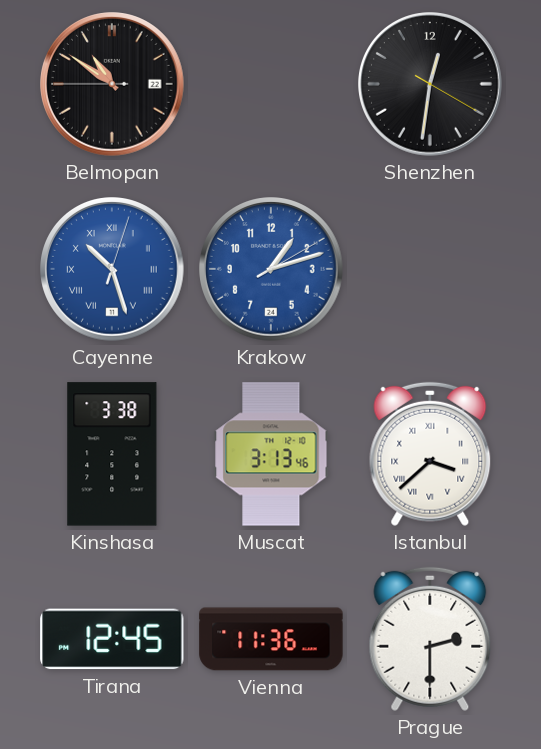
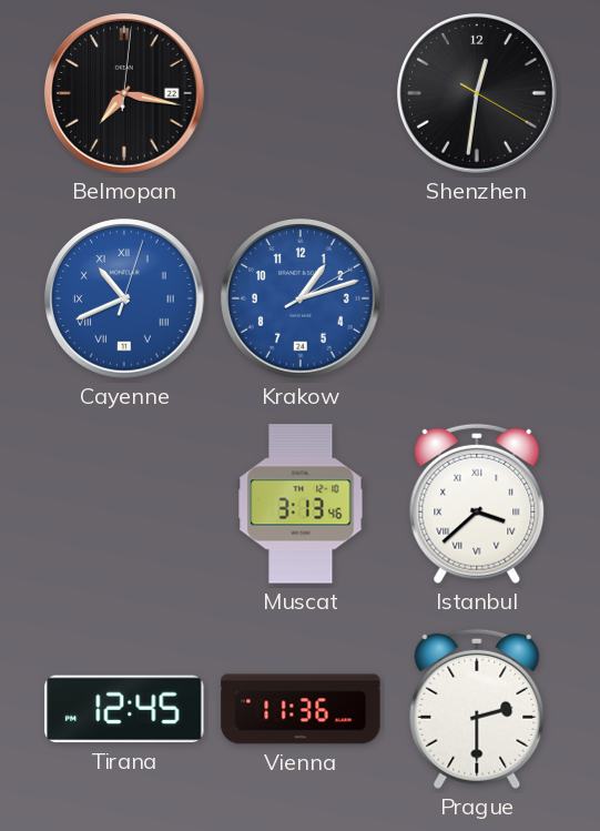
Belmopan: 10:50 -> 7:17 (125, 93)
Cayenne: 10:27 -> 10:41 (125, 298)
Kinshasa: 3:38 -> none (112, 454)
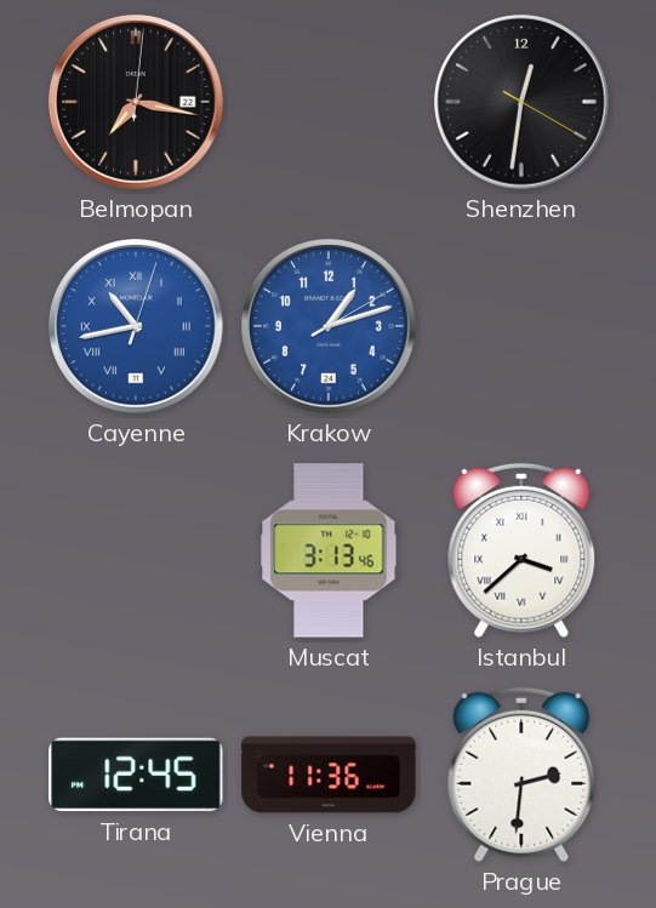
Cayenne: 10:41 -> 10:43 (137, 326)
Prague: 2:30 -> 2:31 (521, 775)
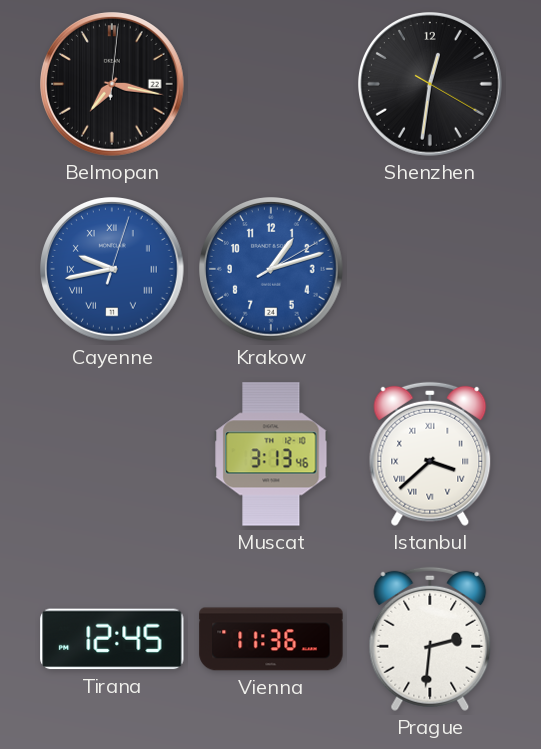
Cayenne: 10:43 -> 9:43 (113, 269)
